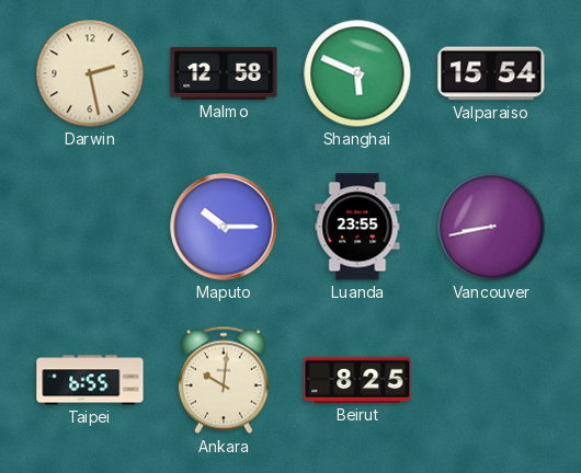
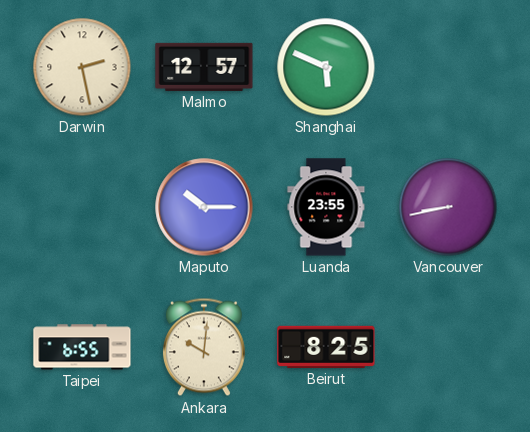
Malmo: 12:58 -> 12:57 (204, 67)
Valparaiso: 15:54 -> none (491, 73)
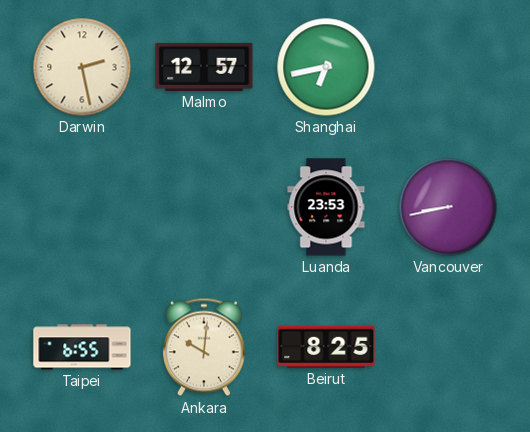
Shanghai: 5:49 -> 6:43 (326, 67)
Maputo: 10:15 -> none (204, 207)
Luanda: 23:55 -> 23:53 (326, 207)
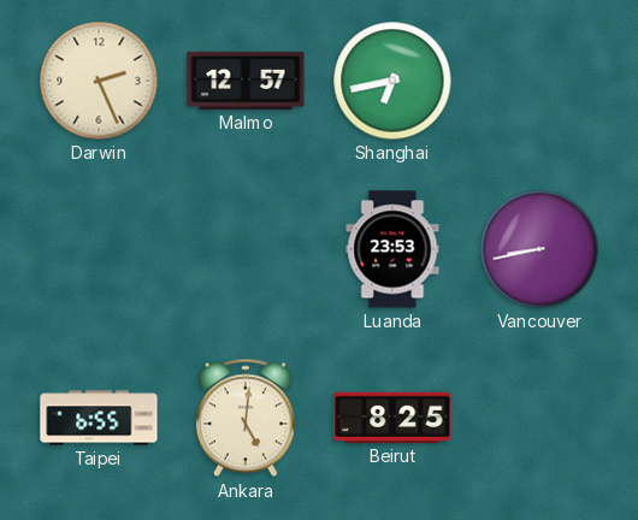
Darwin: 2:28 -> 2:26 (99, 81)
Ankara: 10:01 -> 5:01 (246, 418)
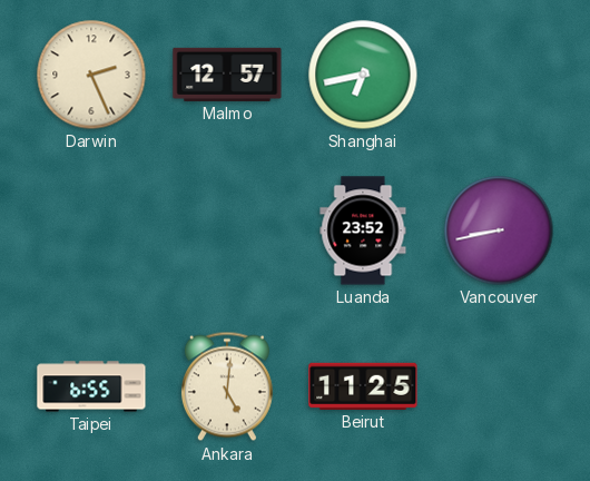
Luanda: 23:53 -> 23:52 (363, 230)
Beirut: 8:25 -> 11:25 (363, 386)
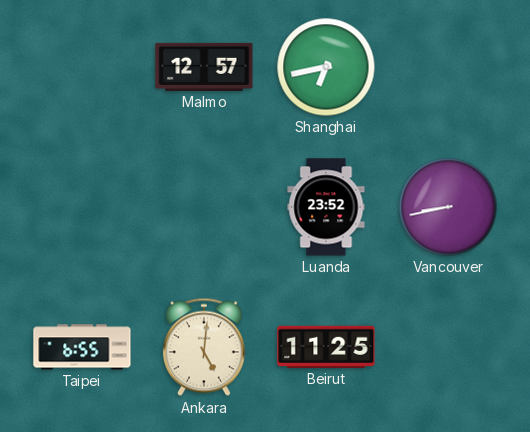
Darwin: 2:26 -> none (91, 75)
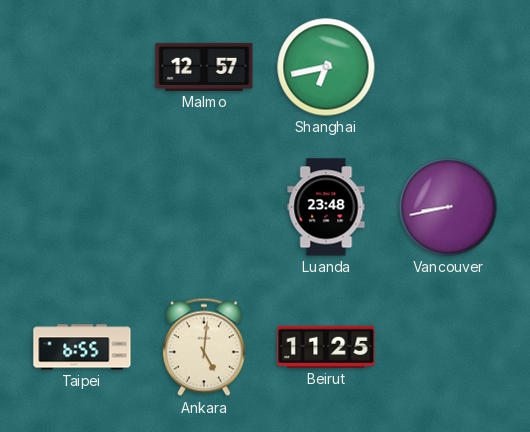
Luanda: 23:52 -> 23:48 (326, 207)
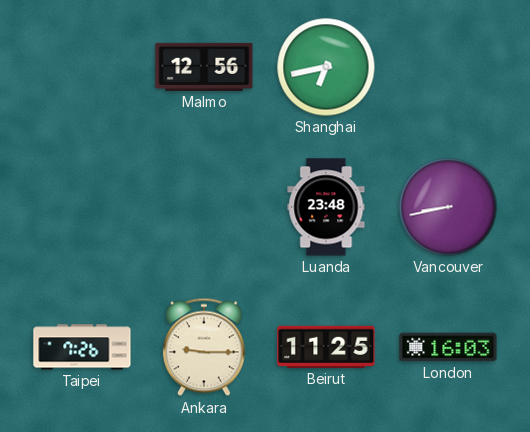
Malmo: 12:57 -> 12:56 (204, 67)
Taipei: 6:55 -> 7:26 (82, 347)
Ankara: 5:01 -> 9:15 (204, 347)
London: none -> 16:03 (448, 347)
